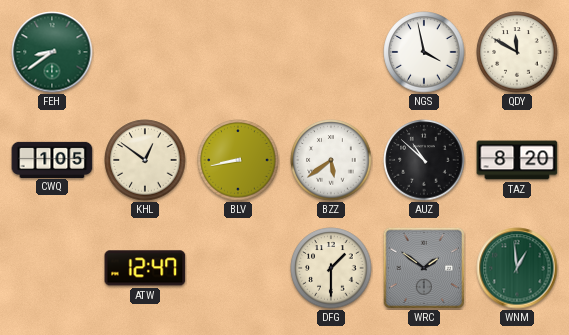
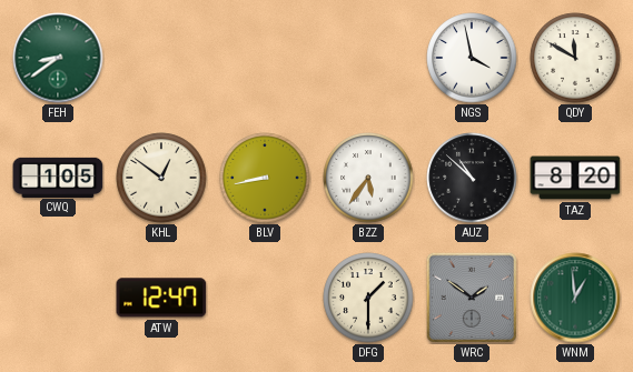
BZZ: 5:39 -> 5:36 (368, 178)
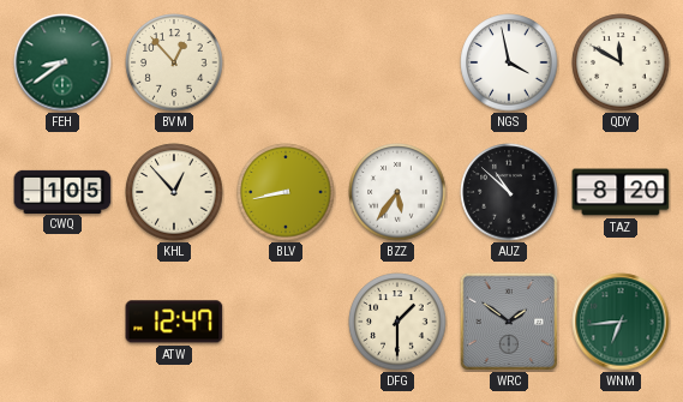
BVM: none -> 12:53 (174, 62)
KHL: 12:51 -> 12:53 (174, 192)
WNM: 12:59 -> 6:44 (621, 322)
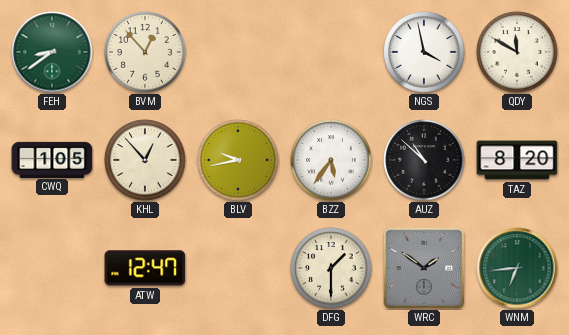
BLV: 8:43 -> 9:43 (238, 160)
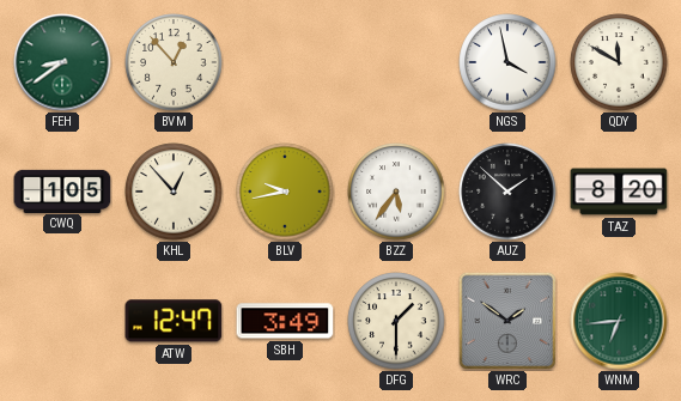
AUZ: 10:52 -> 1:52 (507, 192)
SBH: none -> 3:49 (285, 321)
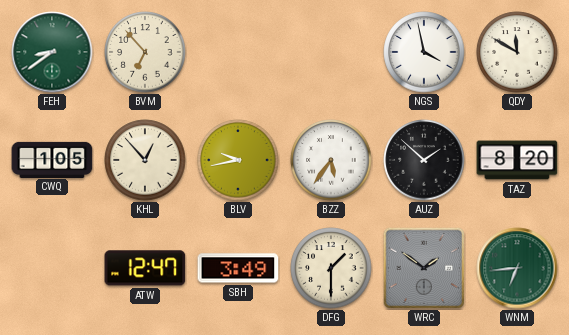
BVM: 12:53 -> 6:53 (145, 52)
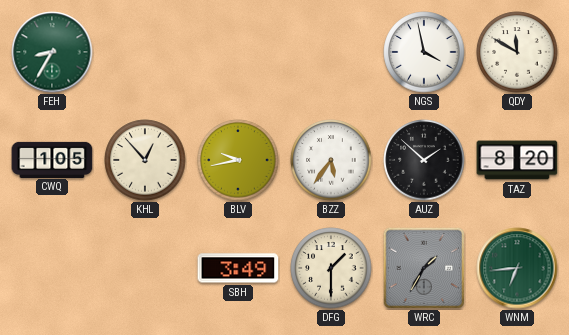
FEH: 8:39 -> 8:35 (52, 52)
BVM: 6:53 -> none (145, 52)
ATW: 12:47 -> none (145, 268)
WRC: 1:51 -> 1:35 (424, 268)
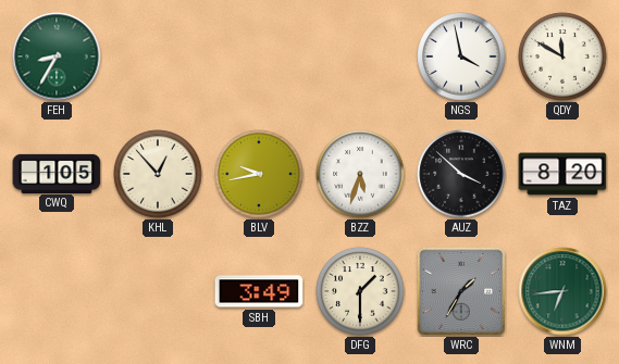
BZZ: 5:36 -> 5:33 (360, 174)
AUZ: 1:52 -> 3:52 (461, 174)
